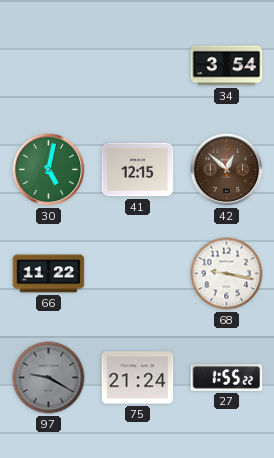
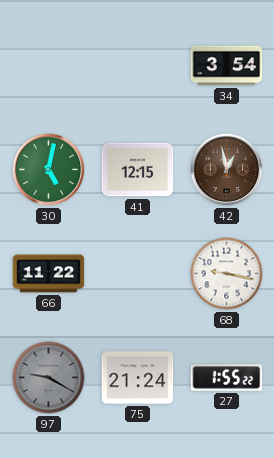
42: 12:52 -> 12:58 (227, 170)
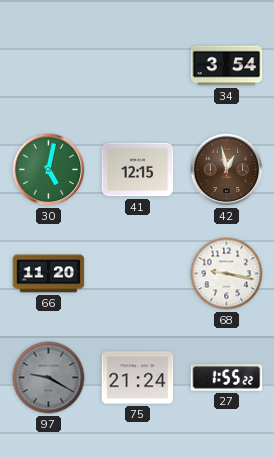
66: 11:22 -> 11:20 (49, 274)
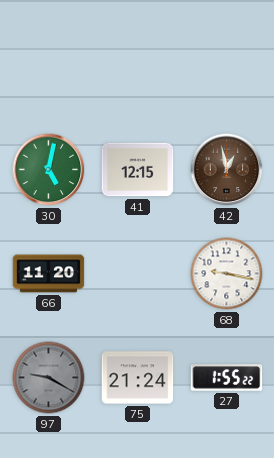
34: 3:54 -> none (227, 66)
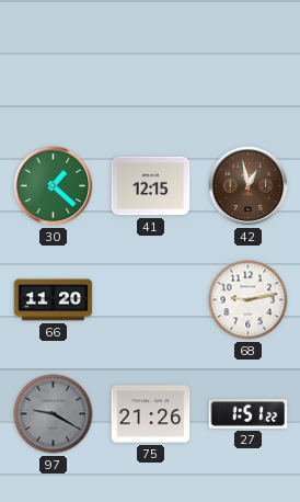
30: 5:02 -> 1:22 (54, 186)
68: 9:17 -> 9:13 (249, 300)
75: 21:24 -> 21:26 (151, 414)
27: 1:55 -> 1:51 (249, 414)
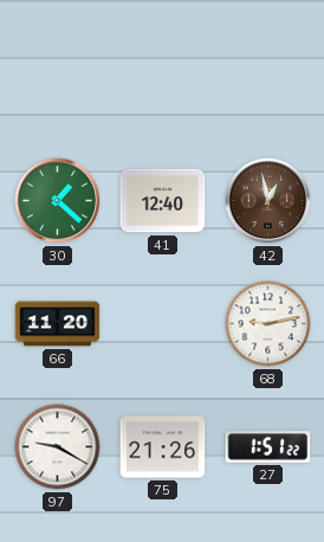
41: 12:15 -> 12:40 (163, 201)
97 dial: grey -> white (58, 447)
